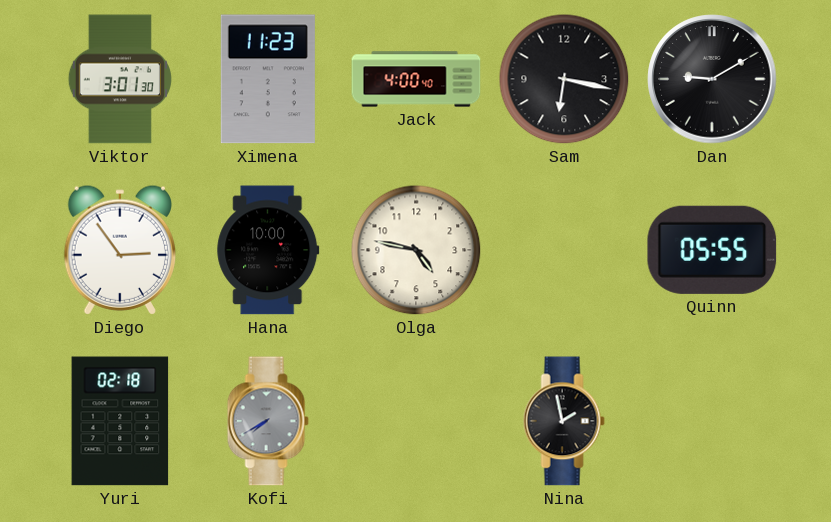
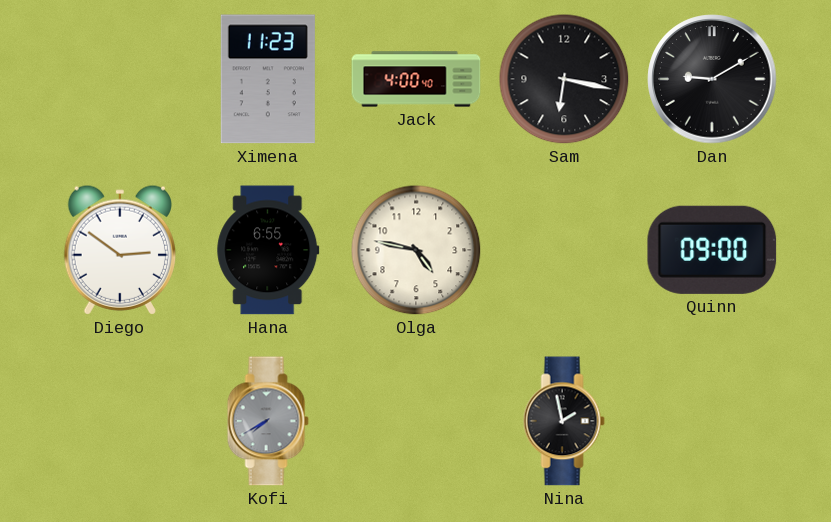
Viktor: 3:01 -> none (120, 79)
Diego: 2:54 -> 2:51 (119, 250)
Hana: 10:00 -> 6:55 (268, 250)
Quinn: 05:55 -> 09:00 (712, 250)
Yuri: 02:18 -> none (120, 421)
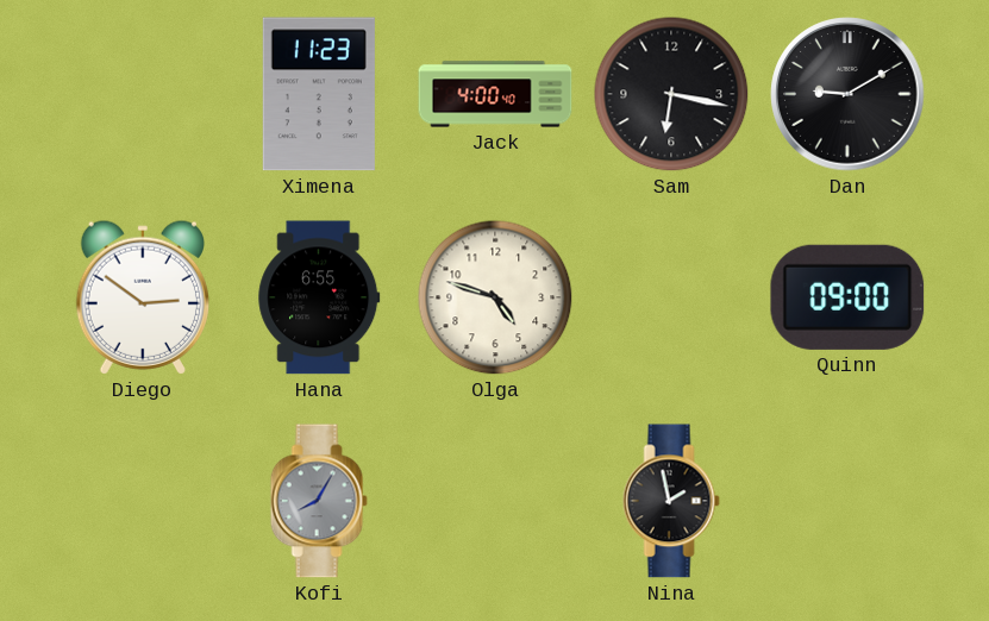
Olga: 4:47 -> 4:48 (495, 297)
Kofi: 7:40 -> 8:05 (319, 501)
